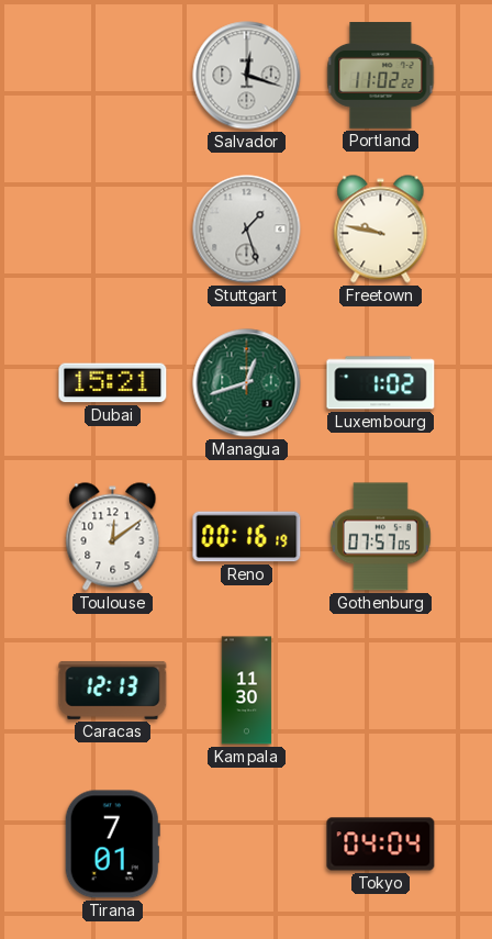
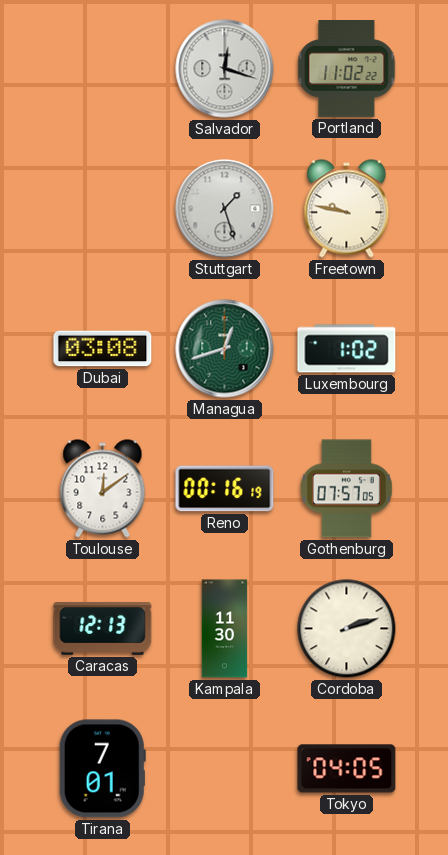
Dubai: 15:21 -> 03:08 (103, 349)
Cordoba: none -> 2:12 (347, 629)
Tokyo: 04:04 -> 04:05 (347, 769)
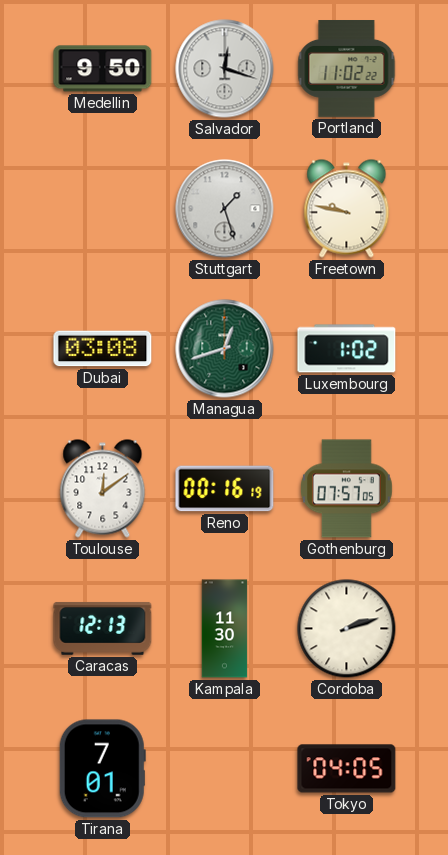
Medellin: none -> 9:50 (103, 69)
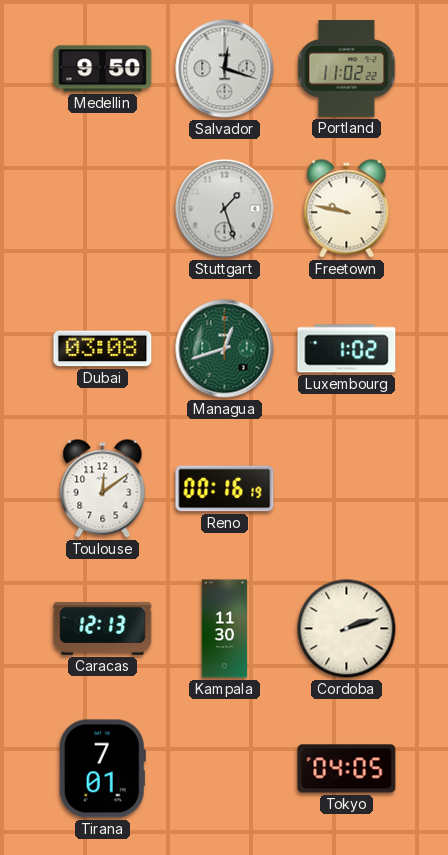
Gothenburg: 07:57 -> none (347, 489)
